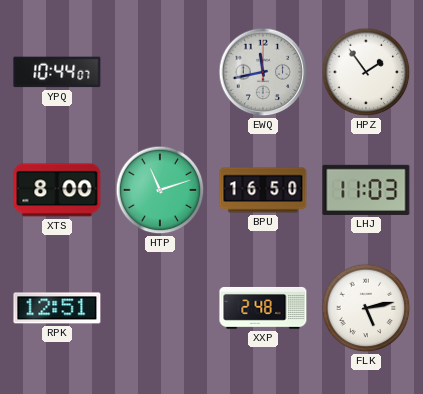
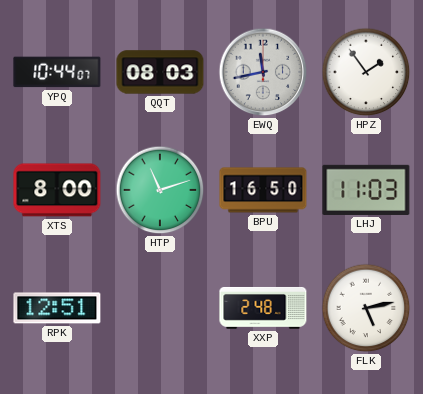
QQT: none -> 08:03 (160, 72)
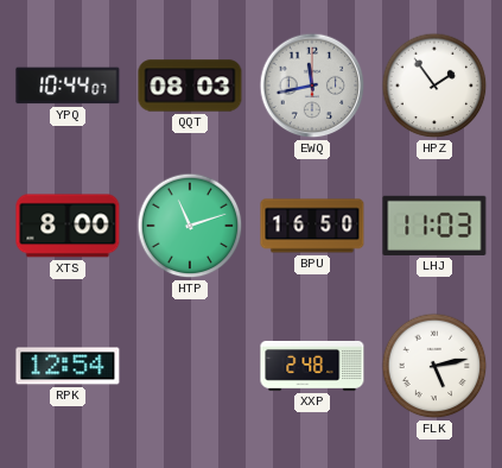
RPK: 12:51 -> 12:54 (68, 366)
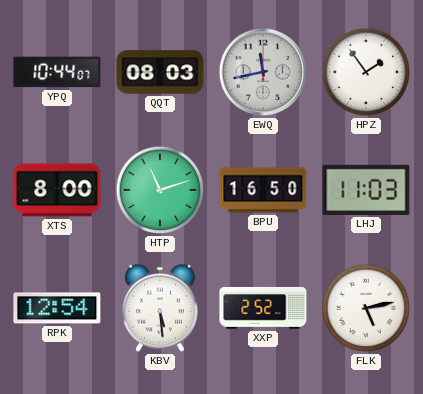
KBV: none -> 5:29 (160, 308)
XXP: 2:48 -> 2:52 (263, 308)
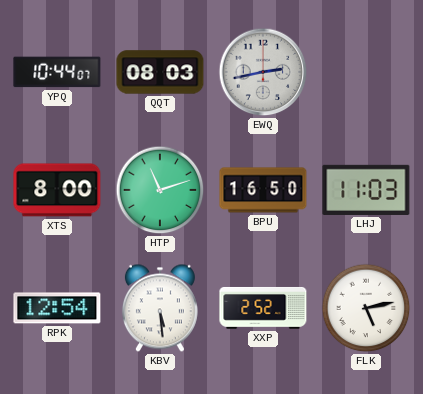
EWQ: 11:43 -> 2:43 (263, 72)
HPZ: 1:54 -> none (366, 72)
